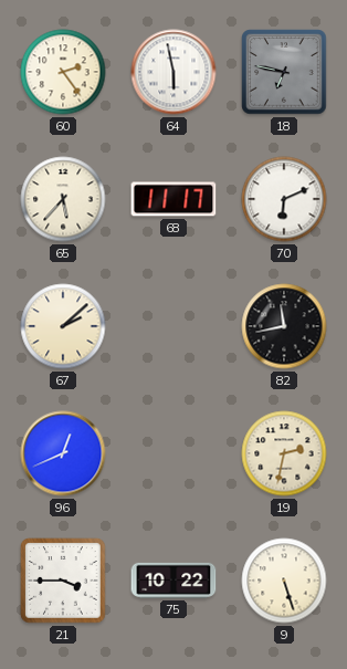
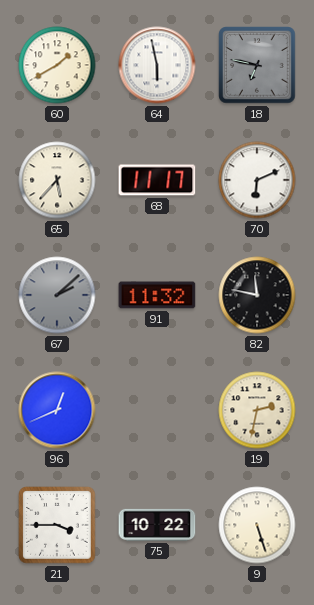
60: 2:24 -> 1:40 (57, 65)
67 dial: cream -> grey (57, 295)
91: none -> 11:32 (157, 295)
82: 11:43 -> 11:47 (257, 295)
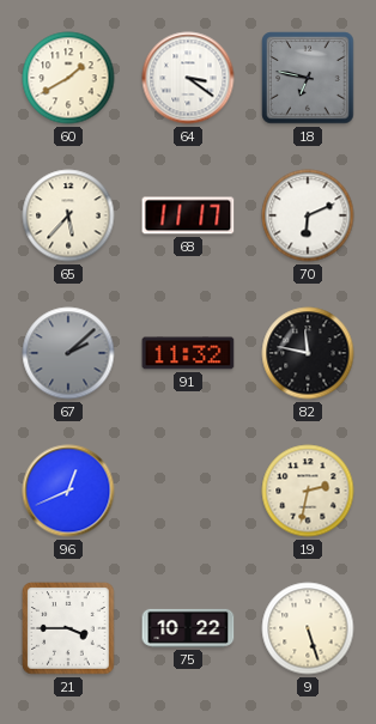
64: 5:58 -> 3:21 (188, 78)
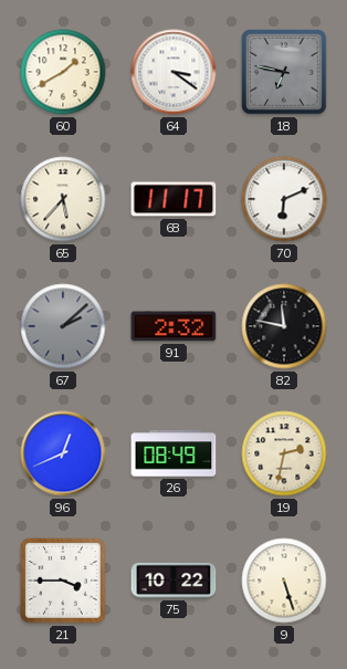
91: 11:32 -> 2:32 (173, 326)
26: none -> 08:49 (173, 453)
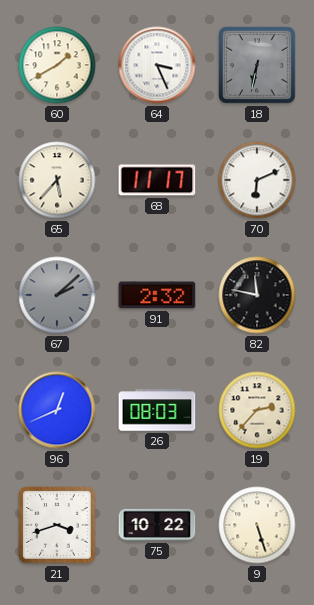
64: 3:21 -> 3:26 (157, 65)
18: 6:47 -> 6:32 (257, 65)
26: 08:49 -> 08:03 (157, 410)
19: 2:32 -> 2:37 (257, 410)
21: 3:45 -> 3:42 (57, 525)
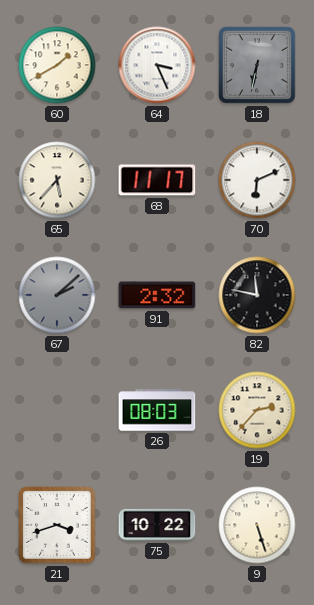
96: 12:41 -> none (57, 410)
